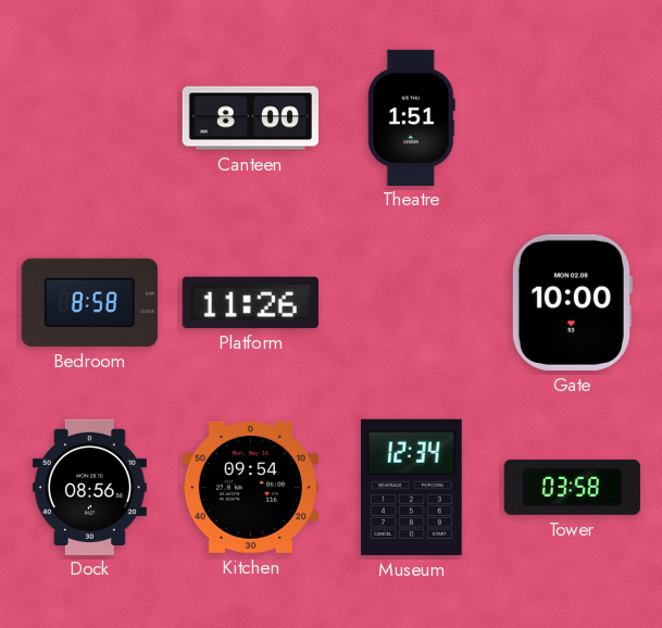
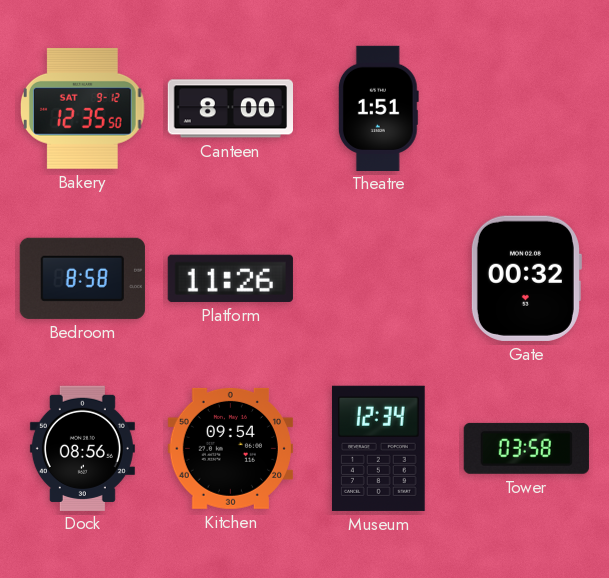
Bakery: none -> 12:35 (82, 108)
Gate: 10:00 -> 00:32 (526, 278)
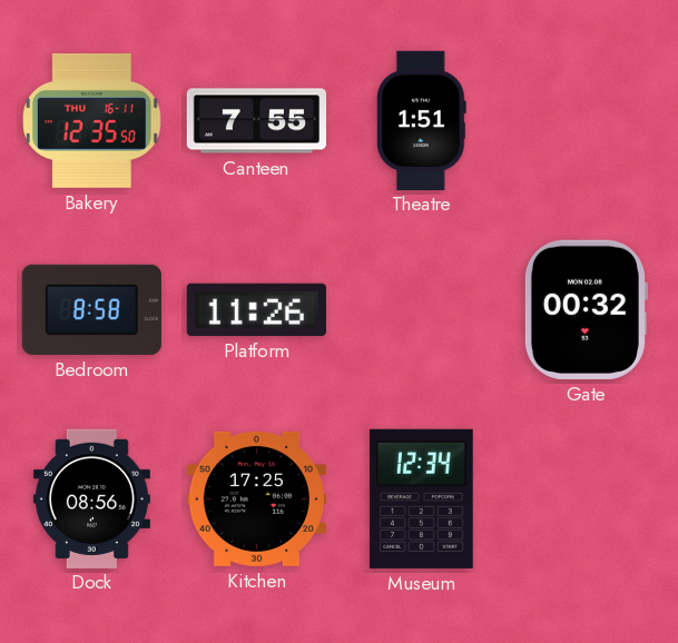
Bakery date: SAT 9-12 -> THU 16-11 (91, 120)
Canteen: 8:00 -> 7:55 (256, 121)
Kitchen: 09:54 -> 17:25 (256, 498)
Tower: 03:58 -> none (526, 448)
